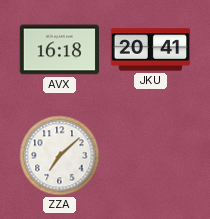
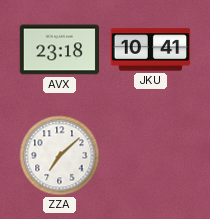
AVX: 16:18 -> 23:18 (60, 50)
JKU: 20:41 -> 10:41 (151, 50)
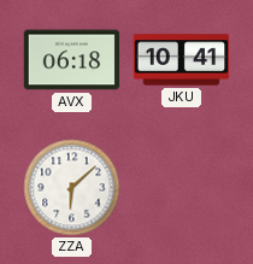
AVX: 23:18 -> 06:18 (72, 60)
ZZA: 7:08 -> 6:08 (72, 188)
